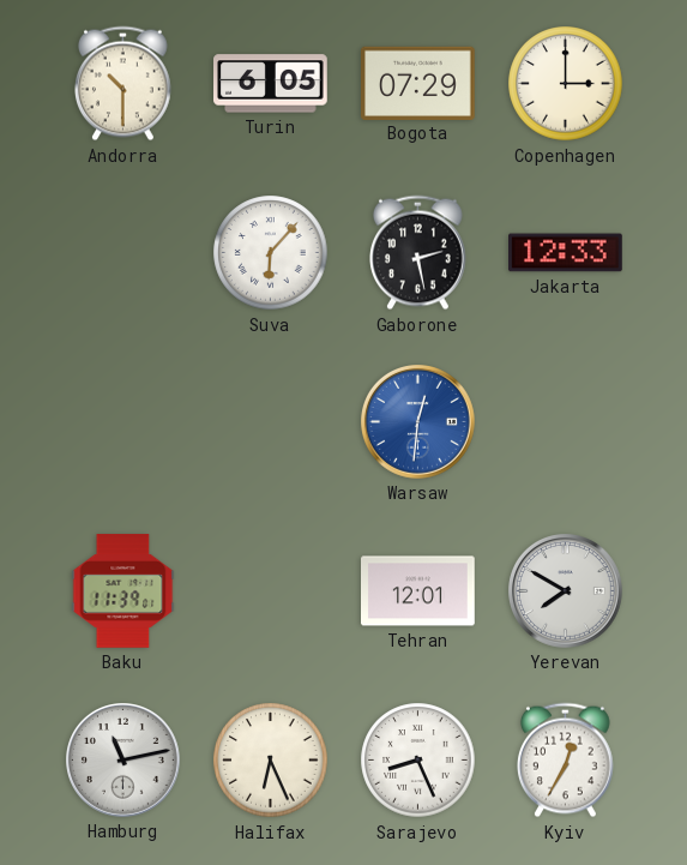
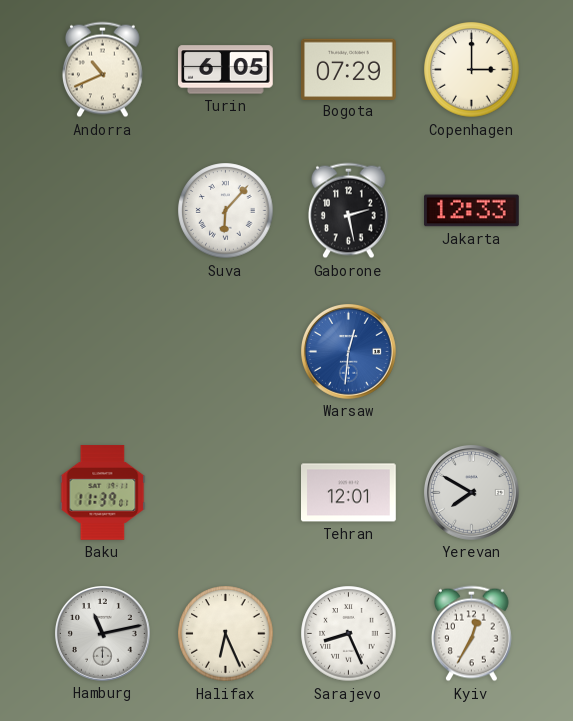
Andorra: 10:30 -> 10:41 (103, 70)
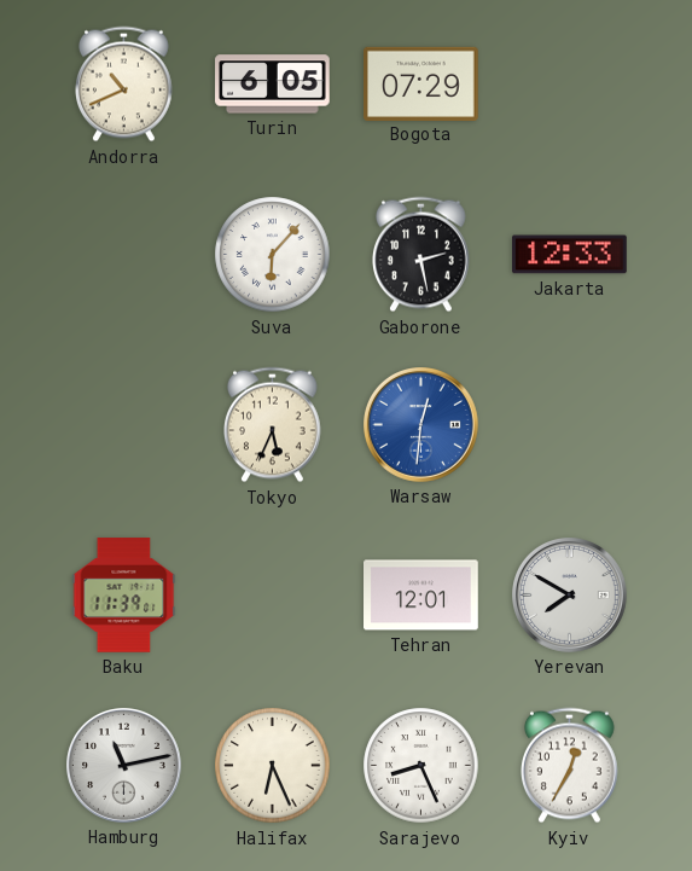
Copenhagen: 3:00 -> none (472, 70)
Tokyo: none -> 5:34 (273, 425)
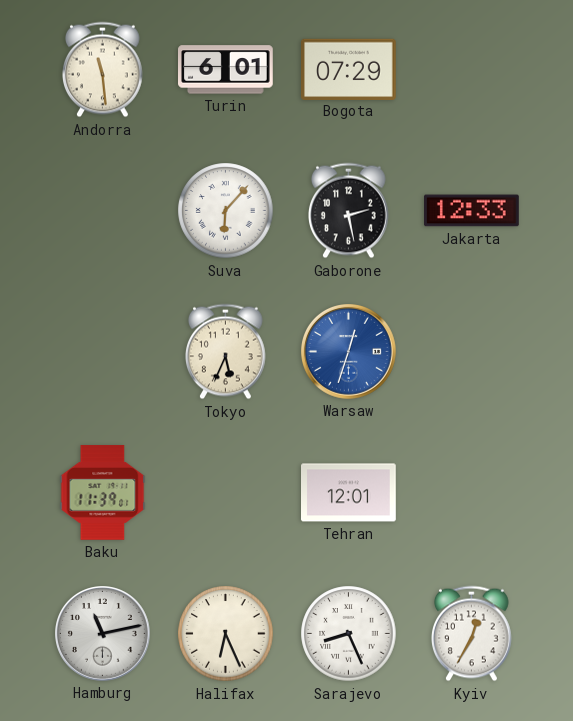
Andorra: 10:41 -> 11:29 (103, 70)
Turin: 6:05 -> 6:01 (226, 70)
Warsaw: 12:31 -> 12:33 (349, 352)
Yerevan: 7:50 -> none (570, 596)
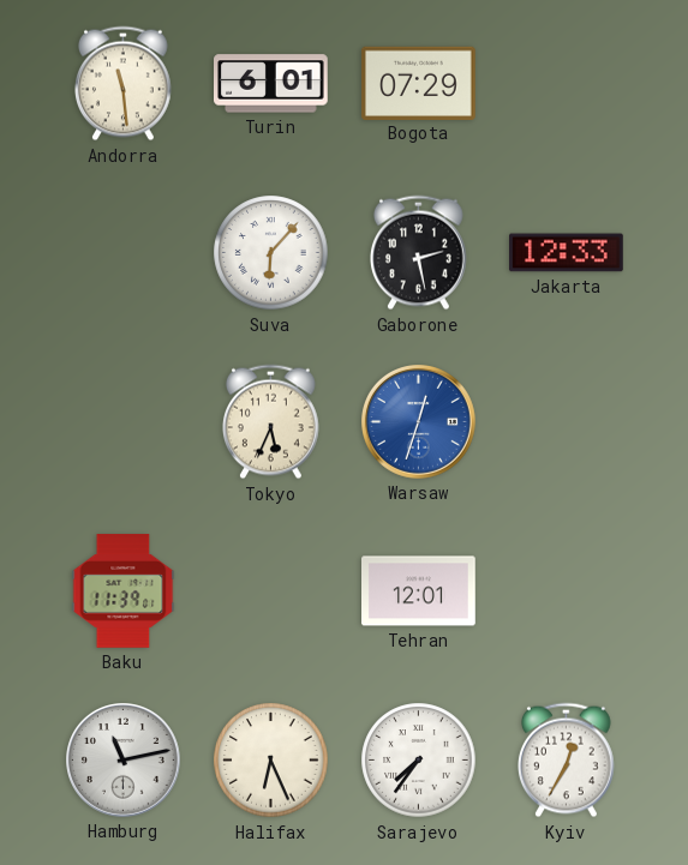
Sarajevo: 8:26 -> 7:36 (419, 761)
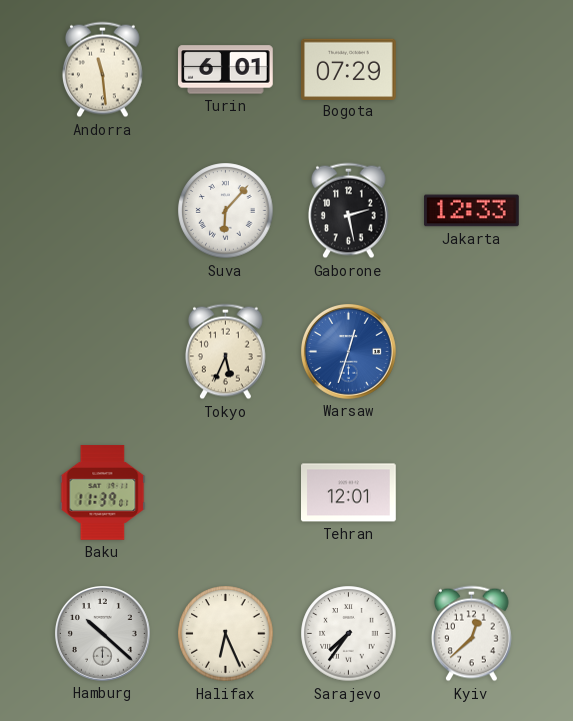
Hamburg: 11:13 -> 10:22 (103, 634)
Kyiv: 12:35 -> 12:38 (472, 634)
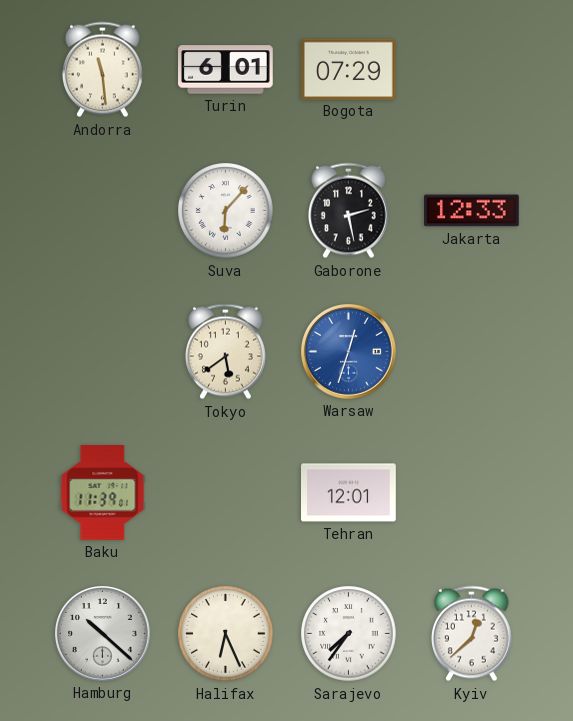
Tokyo: 5:34 -> 5:39 (226, 352)
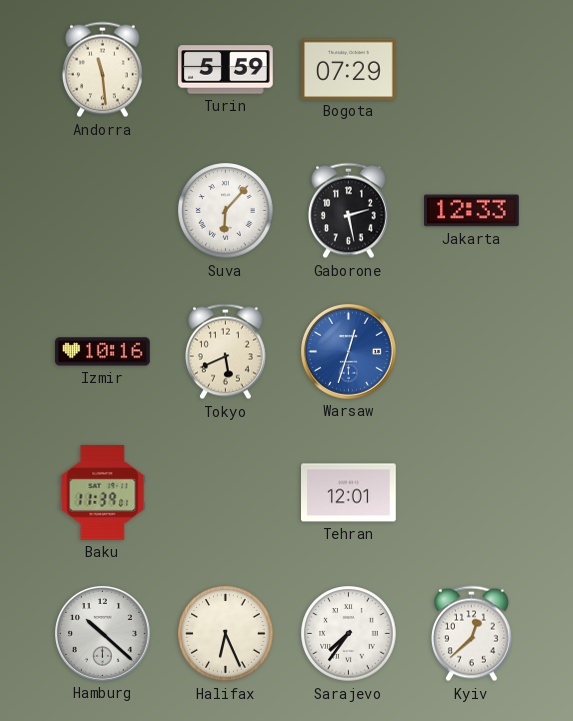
Turin: 6:01 -> 5:59 (226, 70)
Izmir: none -> 10:16 (103, 352)
Tokyo: 5:39 -> 5:41 (226, 352)
